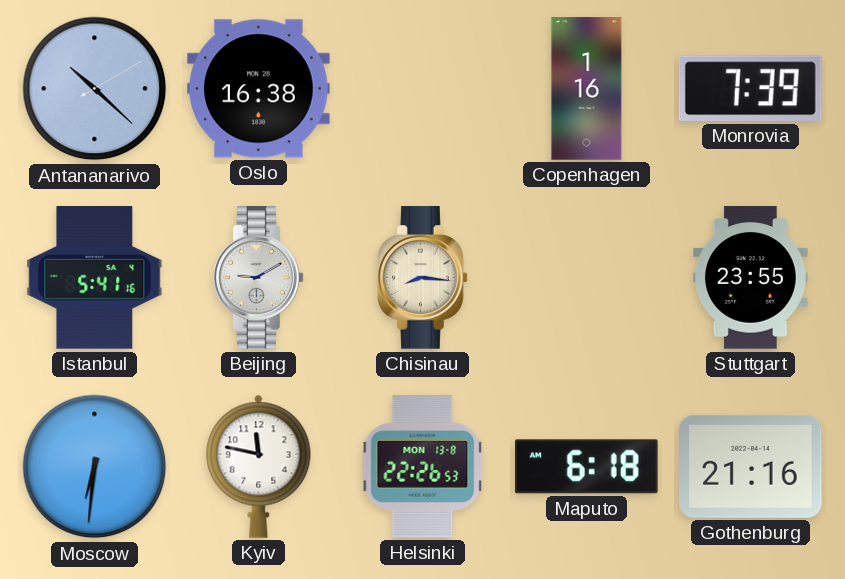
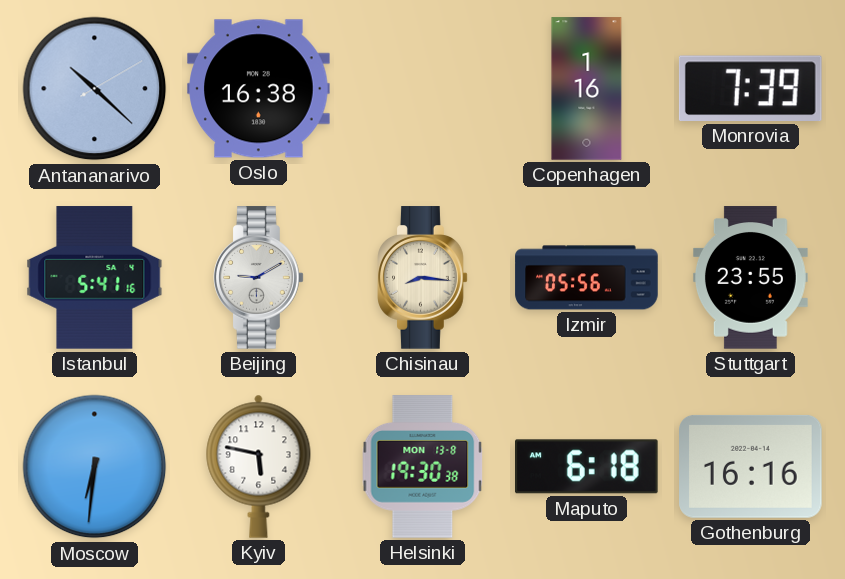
Izmir: none -> 05:56 (587, 278)
Kyiv: 11:47 -> 5:47 (259, 466)
Helsinki: 22:26 -> 19:30 (423, 467)
Gothenburg: 21:16 -> 16:16 (751, 466)
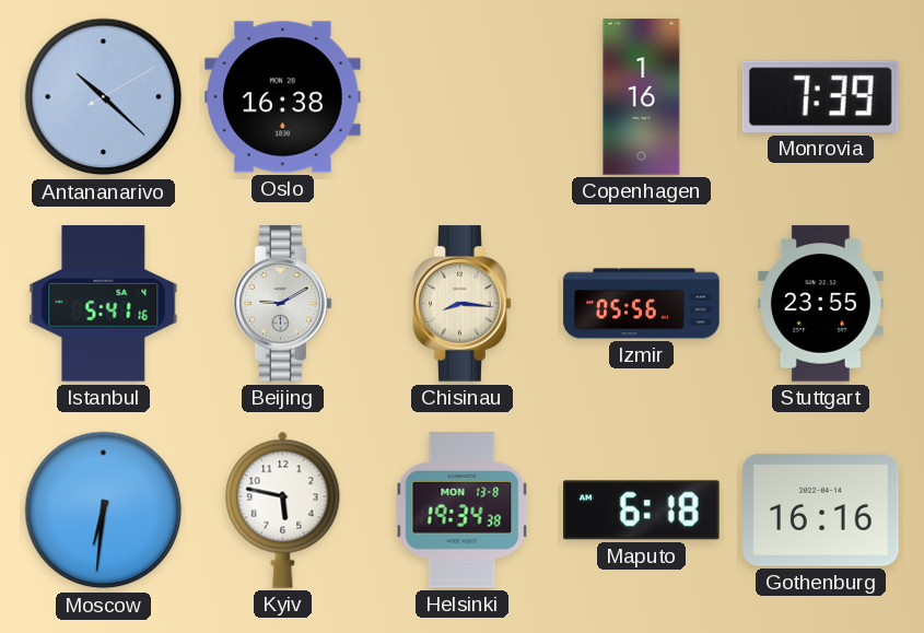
Helsinki: 19:30 -> 19:34 (463, 511)
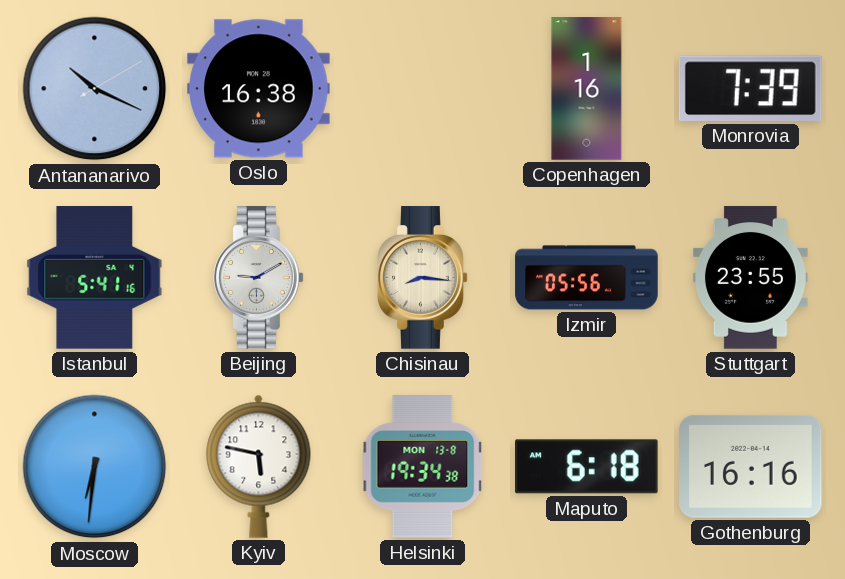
Antananarivo: 10:22 -> 10:19 (95, 89)
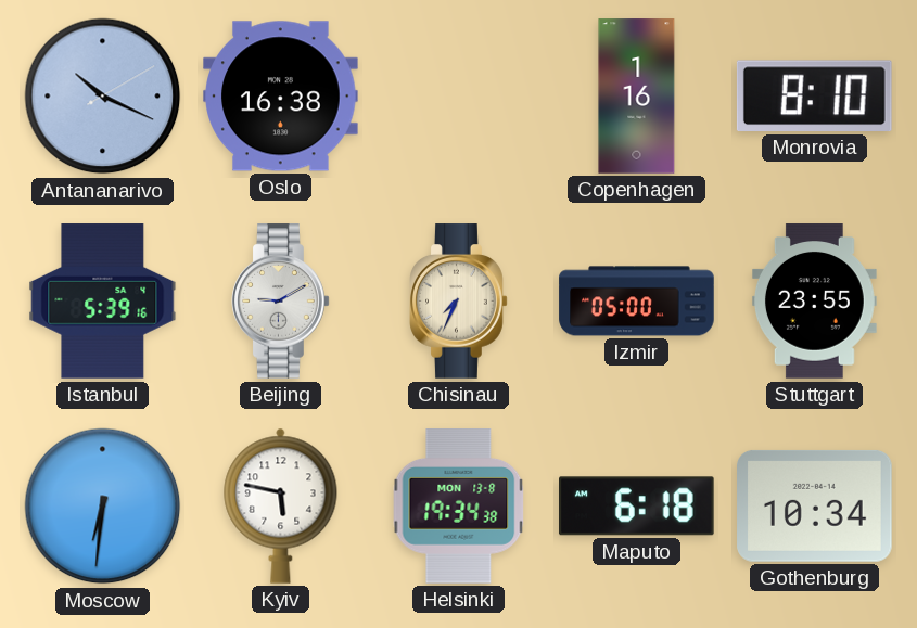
Monrovia: 7:39 -> 8:10 (814, 95)
Istanbul: 5:41 -> 5:39 (103, 302)
Chisinau: 8:16 -> 7:34 (459, 302)
Izmir: 05:56 -> 05:00 (637, 302)
Gothenburg: 16:16 -> 10:34 (815, 505)
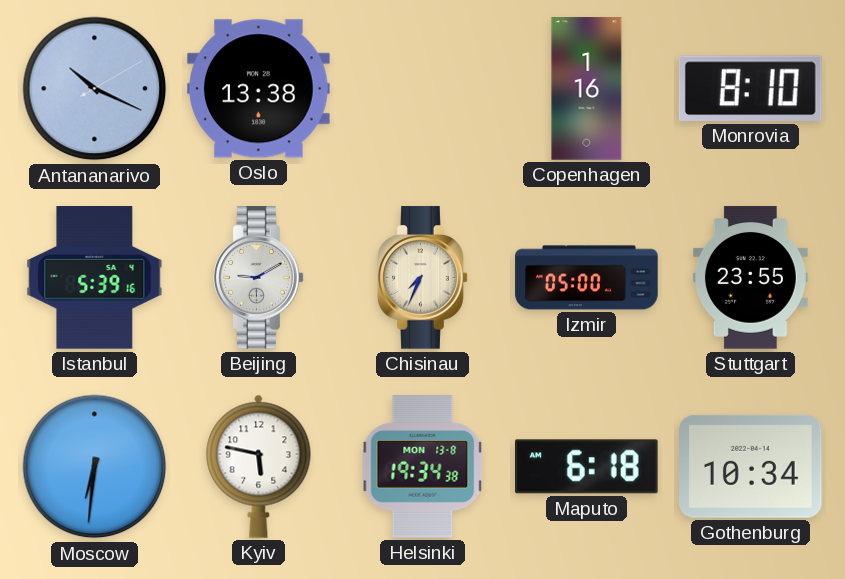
Oslo: 16:38 -> 13:38 (259, 89)
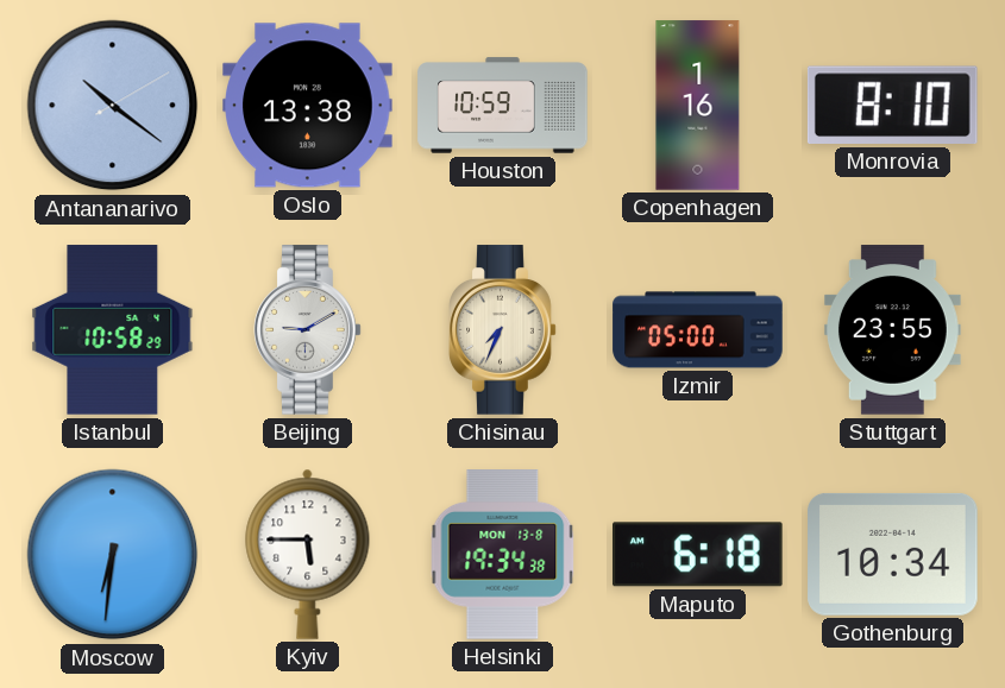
Antananarivo: 10:19 -> 10:21 (113, 106)
Houston: none -> 10:59 (503, 106)
Istanbul: 5:39 -> 10:58 (113, 330)
Kyiv: 5:47 -> 5:45 (308, 554)
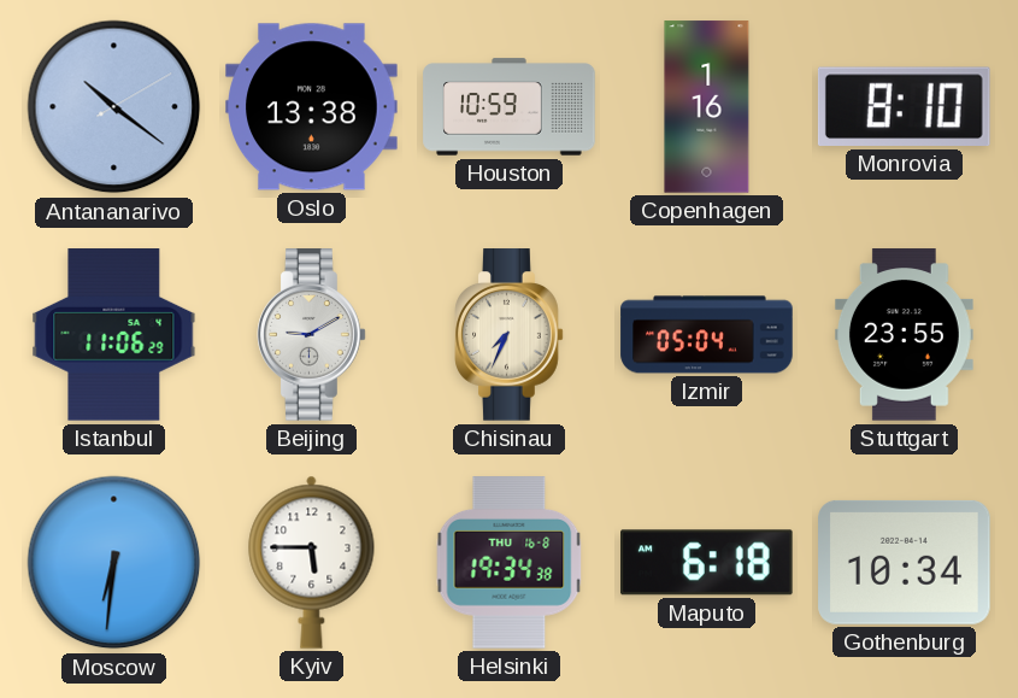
Istanbul: 10:58 -> 11:06 (114, 335)
Izmir: 05:00 -> 05:04 (707, 335)
Helsinki date: MON 13-8 -> THU 16-8 (510, 563)
